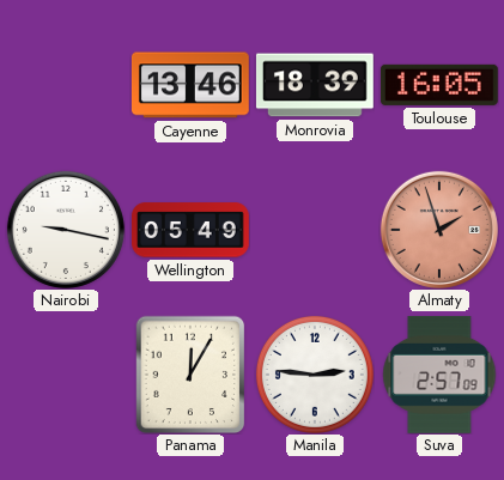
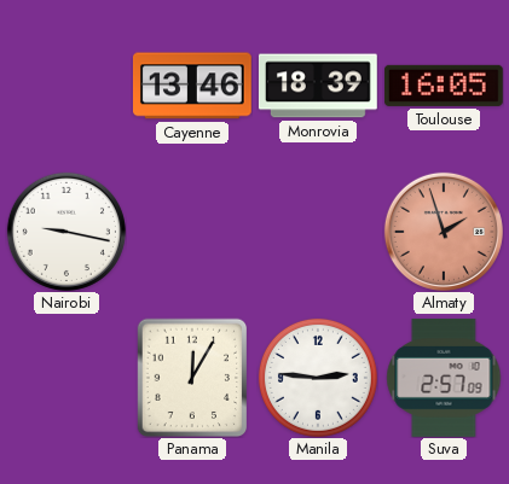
Wellington: 05:49 -> none (192, 230)
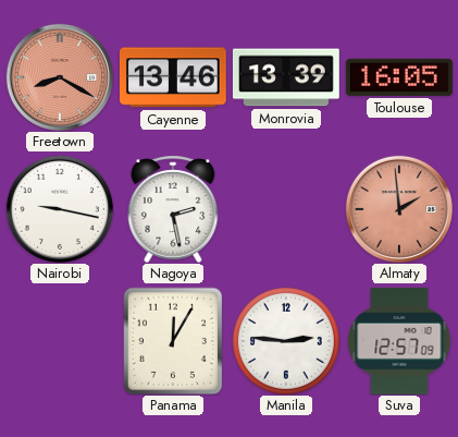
Freetown: none -> 8:20 (60, 77)
Monrovia: 18:39 -> 13:39 (286, 77)
Nagoya: none -> 2:28 (173, 209)
Almaty: 1:57 -> 1:59 (399, 209)
Suva: 2:57 -> 12:57 (399, 342)
